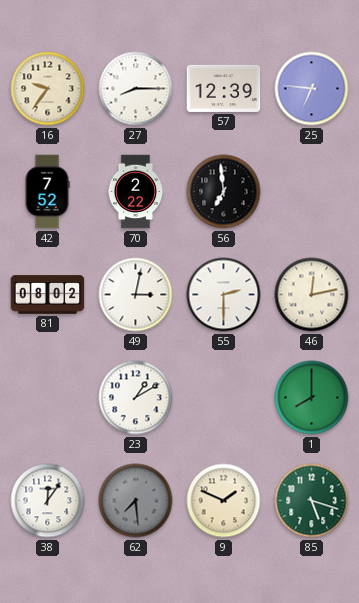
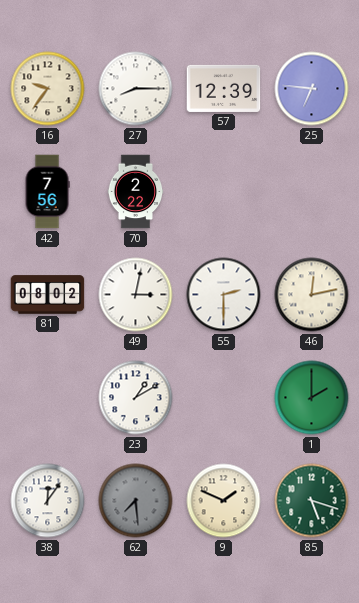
42: 7:52 -> 7:56 (47, 192)
56: 6:59 -> none (224, 192)
1: 8:00 -> 2:00 (312, 398)
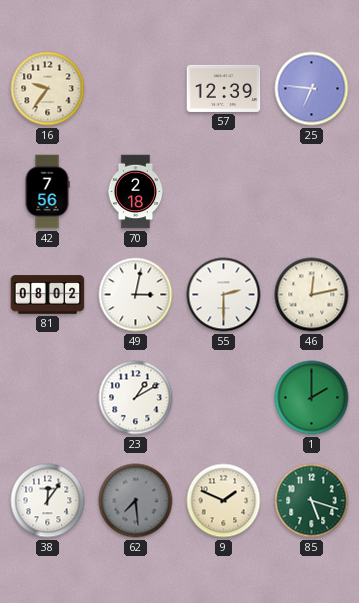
27: 8:15 -> none (136, 89)
70: 2:22 -> 2:18 (136, 192)
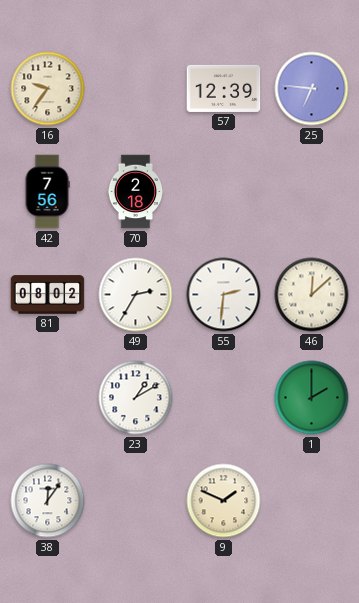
49: 3:02 -> 2:35 (136, 295)
55: 2:30 -> 2:31 (224, 295)
46: 12:13 -> 12:08 (312, 295)
62: 7:29 -> none (136, 501)
85: 5:18 -> none (312, 501)
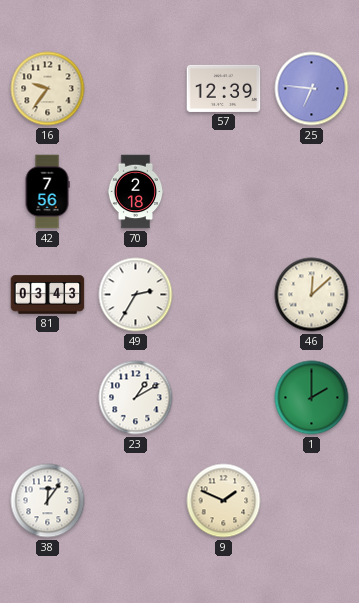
81: 08:02 -> 03:43 (48, 295)
55: 2:31 -> none (224, 295)
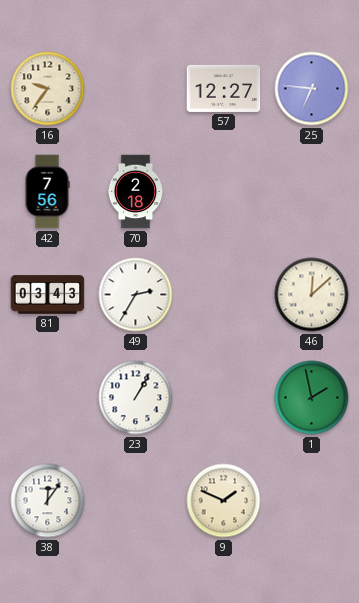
57: 12:39 -> 12:27 (224, 88)
23: 1:10 -> 1:05 (136, 398)
1: 2:00 -> 1:58 (312, 398)
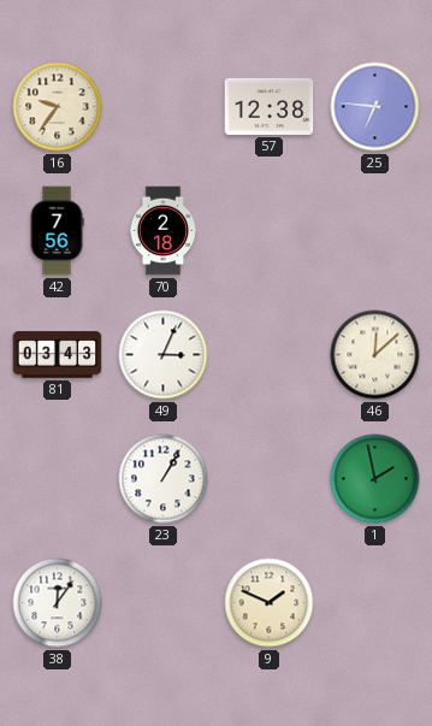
57: 12:27 -> 12:38 (270, 106)
49: 2:35 -> 3:04 (164, 355)
